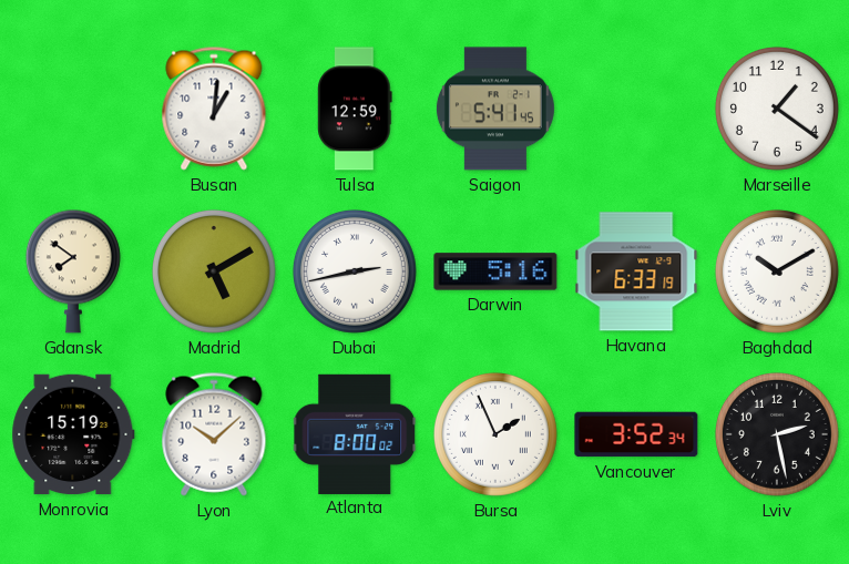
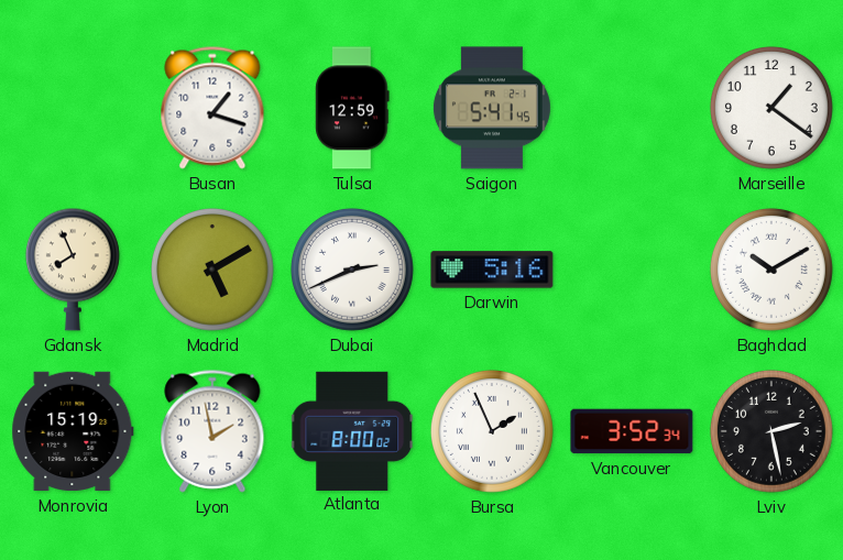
Busan: 1:01 -> 1:18 (212, 108)
Gdansk: 7:51 -> 7:56 (73, 270)
Dubai: 2:43 -> 2:41 (352, 270)
Havana: 6:33 -> none (636, 271)
Lyon: 10:08 -> 1:58 (212, 431)
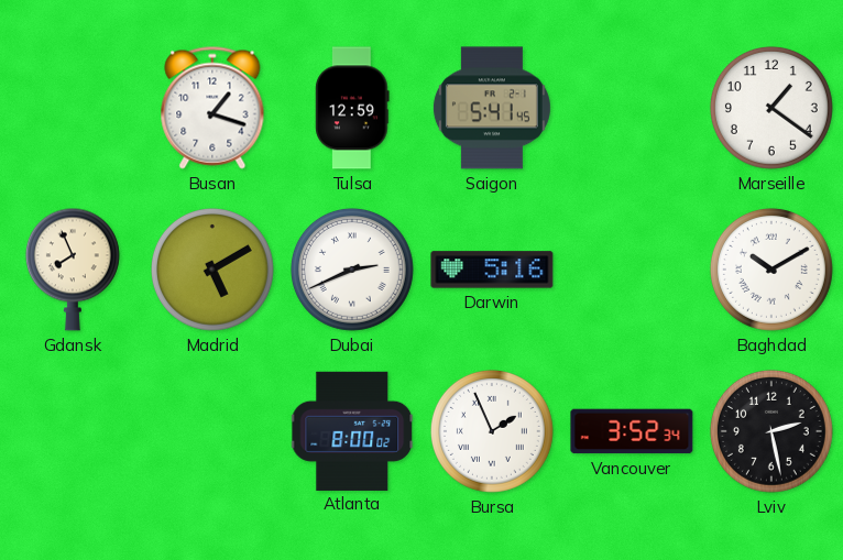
Monrovia: 15:19 -> none (73, 431)
Lyon: 1:58 -> none (212, 431)
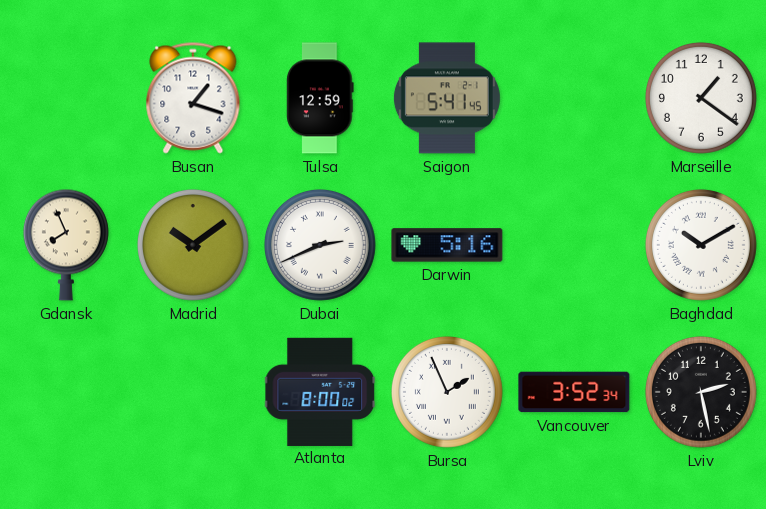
Madrid: 5:10 -> 10:09 (193, 245)
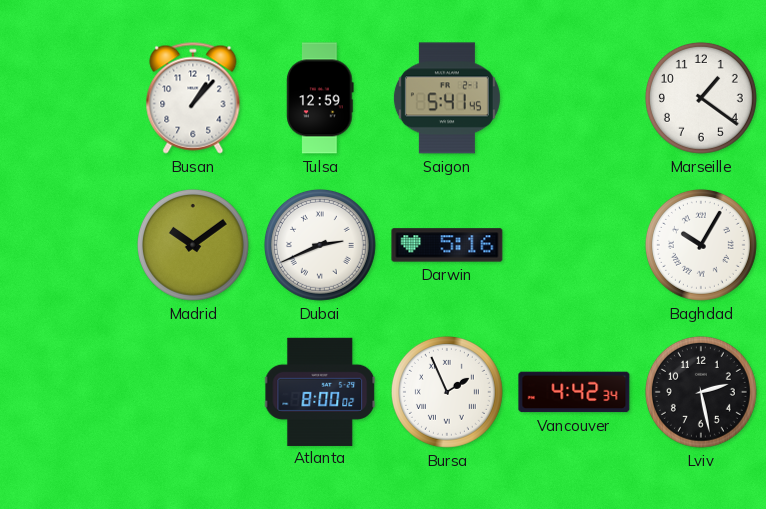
Busan: 1:18 -> 1:07 (193, 98)
Gdansk: 7:56 -> none (66, 245)
Baghdad: 10:10 -> 10:05 (701, 245)
Vancouver: 3:52 -> 4:42 (574, 392)
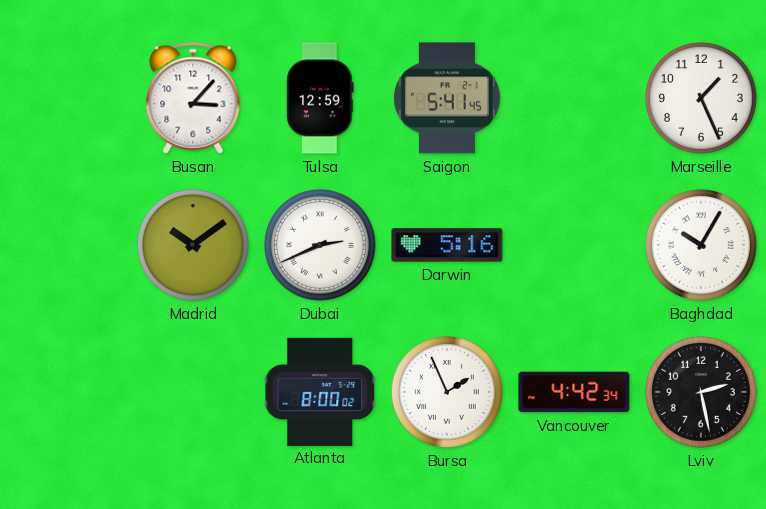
Busan: 1:07 -> 3:07 (193, 98)
Marseille: 1:21 -> 1:26 (701, 98)
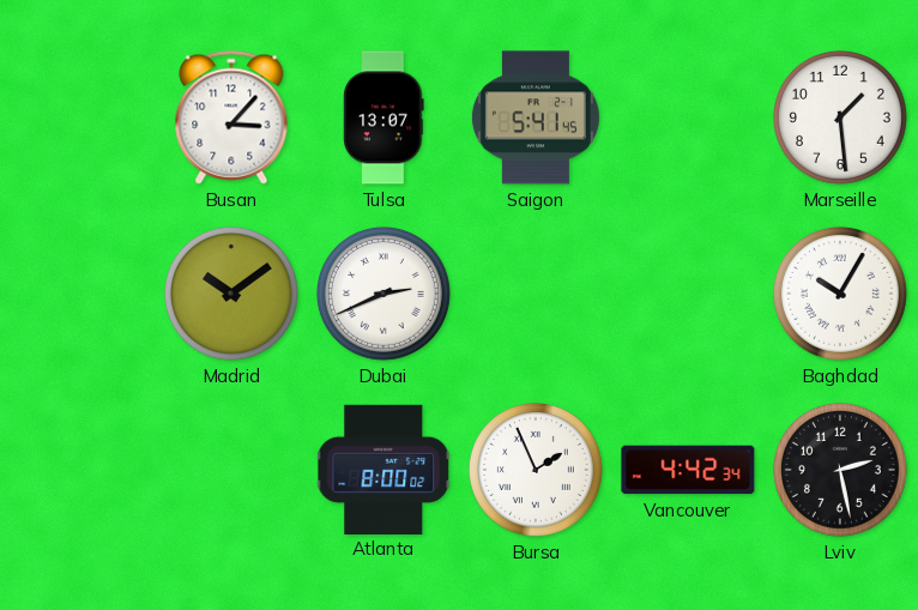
Tulsa: 12:59 -> 13:07 (383, 117)
Marseille: 1:26 -> 1:29 (840, 117)
Darwin: 5:16 -> none (447, 245)
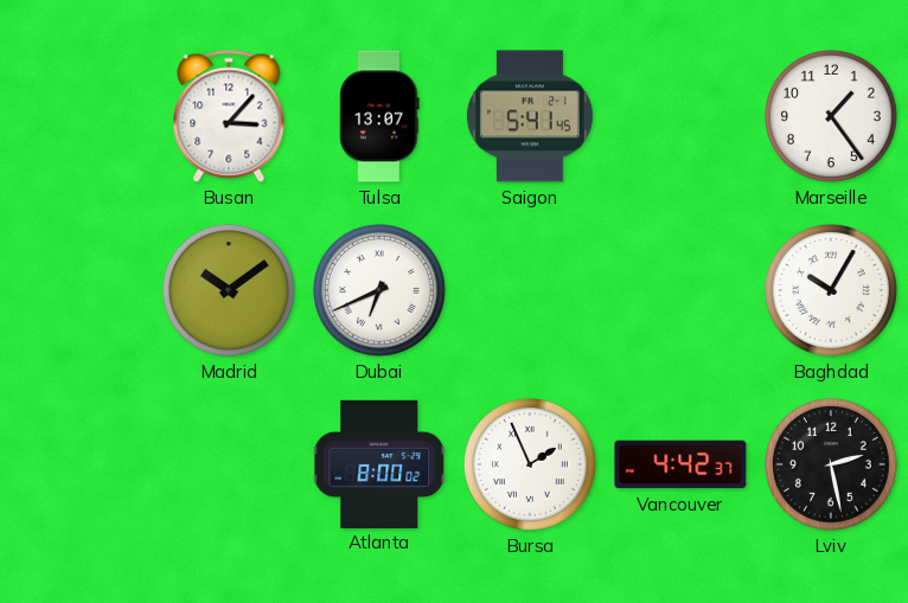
Marseille: 1:29 -> 1:24 (831, 116)
Dubai: 2:41 -> 6:41 (379, 290)
Vancouver: 4:42:34 -> 4:42:37 (680, 464)
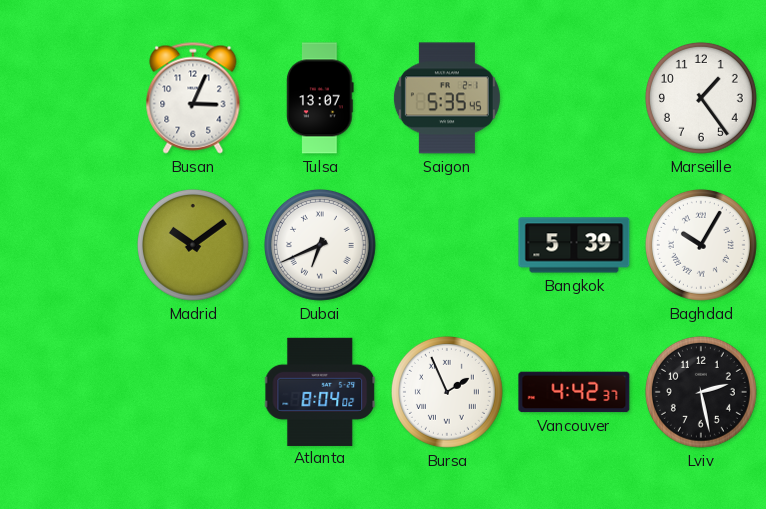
Busan: 3:07 -> 3:04 (193, 98)
Saigon: 5:41 -> 5:35 (447, 98)
Bangkok: none -> 5:39 (574, 245)
Atlanta: 8:00 -> 8:04 (320, 391)
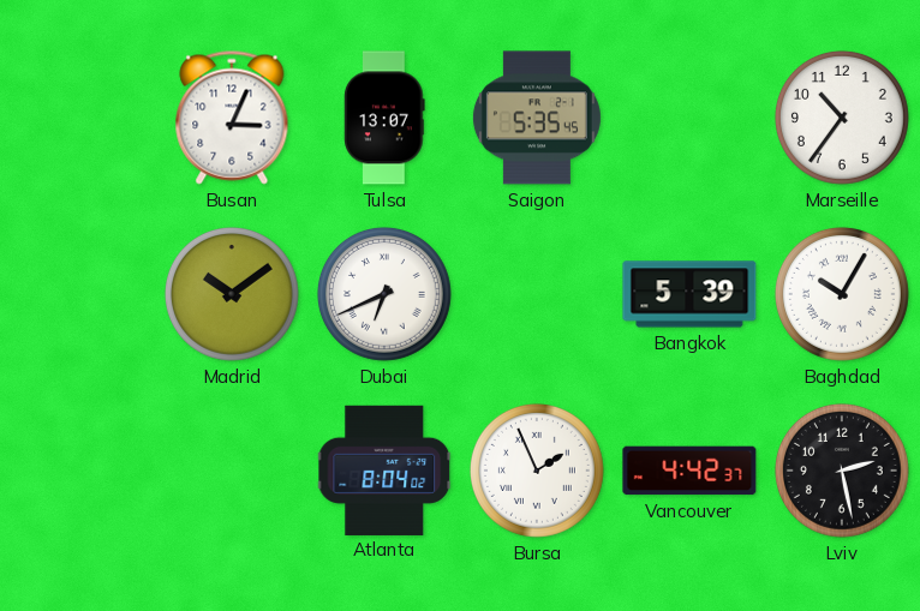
Marseille: 1:24 -> 10:36 (842, 118)
